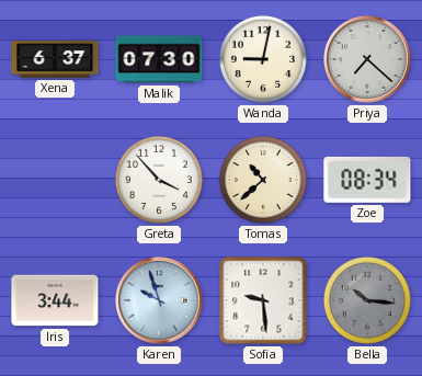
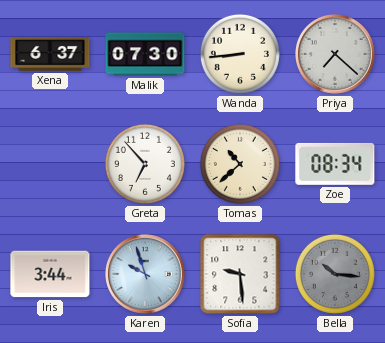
Wanda: 9:02 -> 8:44 (240, 54)
Greta: 3:53 -> 6:53 (145, 164)
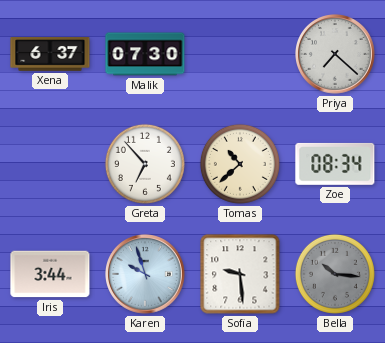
Wanda: 8:44 -> none (240, 54)
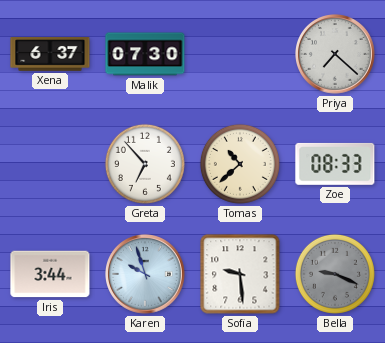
Zoe: 08:34 -> 08:33 (335, 164)
Bella: 10:16 -> 9:19 (335, 274)
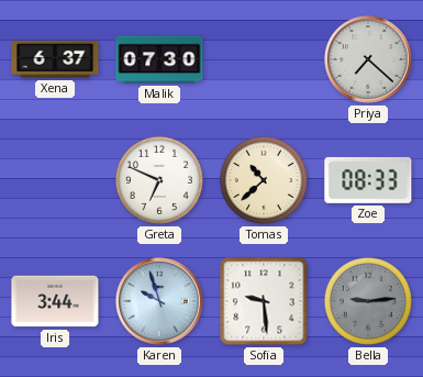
Greta: 6:53 -> 6:49 (159, 180)
Bella: 9:19 -> 9:14 (368, 301)
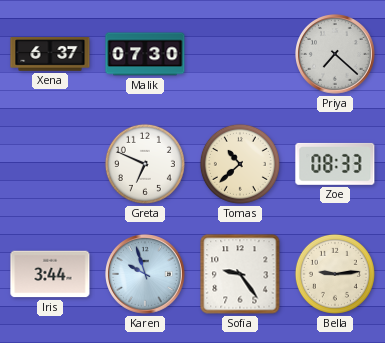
Sofia: 9:29 -> 9:24 (240, 274)
Bella dial: grey -> cream (335, 274)
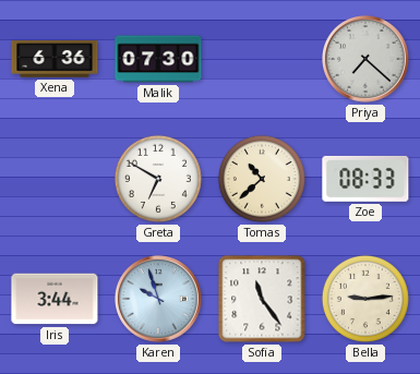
Xena: 6:37 -> 6:36 (55, 59)
Greta: 6:49 -> 6:50 (158, 179)
Sofia: 9:24 -> 11:24 (262, 299)
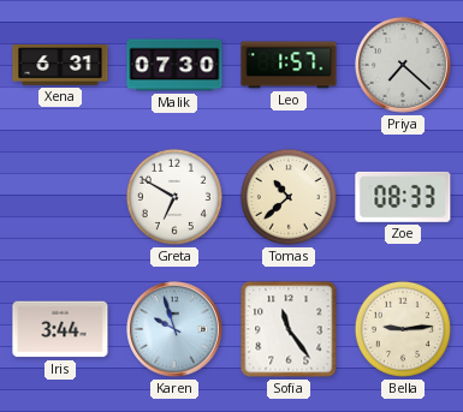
Xena: 6:36 -> 6:31 (60, 65)
Leo: none -> 1:57 (289, 65)
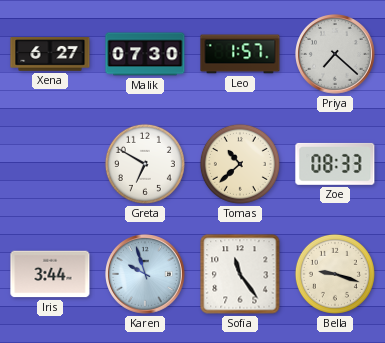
Xena: 6:31 -> 6:27 (50, 54)
Bella: 9:14 -> 9:18 (335, 274)
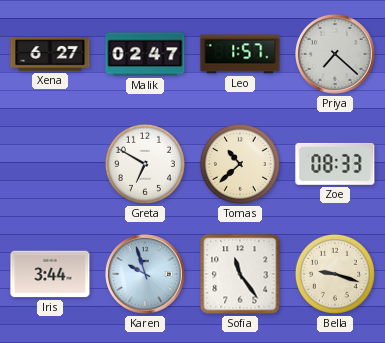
Malik: 07:30 -> 02:47 (145, 54)
